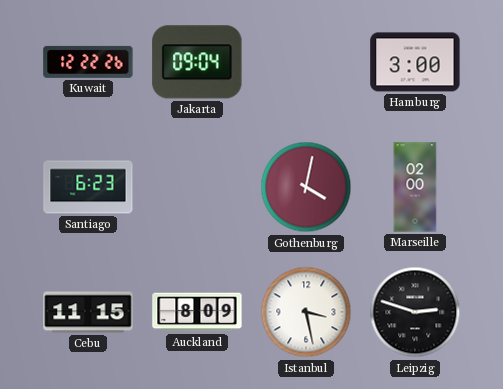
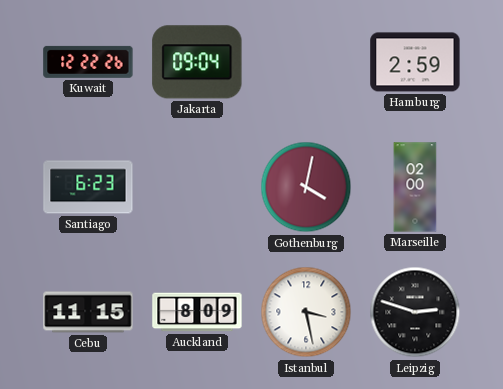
Hamburg: 3:00 -> 2:59 (415, 62)
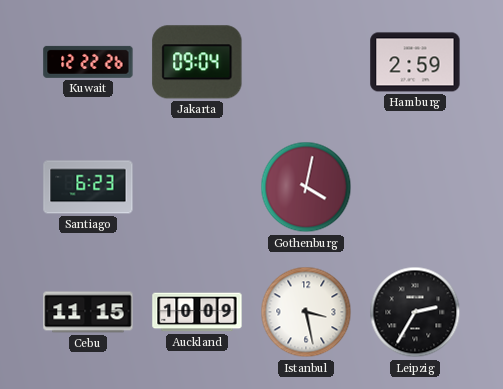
Marseille: 02:00 -> none (415, 187)
Auckland: 8:09 -> 10:09 (197, 312)
Leipzig: 2:48 -> 2:35 (415, 312)
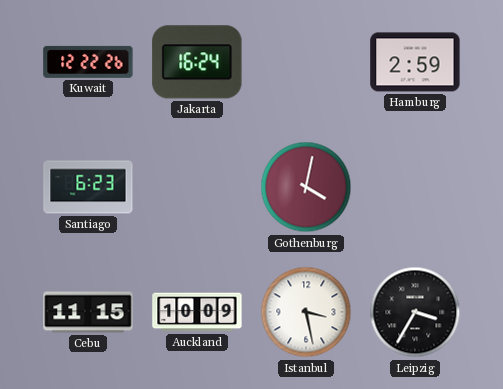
Jakarta: 09:04 -> 16:24 (197, 62)
Leipzig: 2:35 -> 3:35 (415, 312)
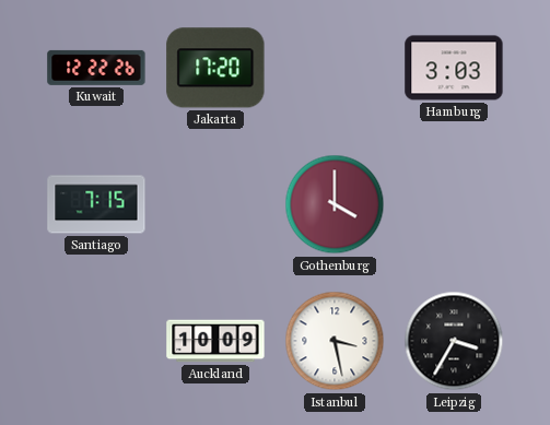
Jakarta: 16:24 -> 17:20 (215, 68)
Hamburg: 2:59 -> 3:03 (454, 68)
Santiago: 6:23 -> 7:15 (96, 204)
Gothenburg: 4:02 -> 4:00 (335, 204)
Cebu: 11:15 -> none (88, 312)
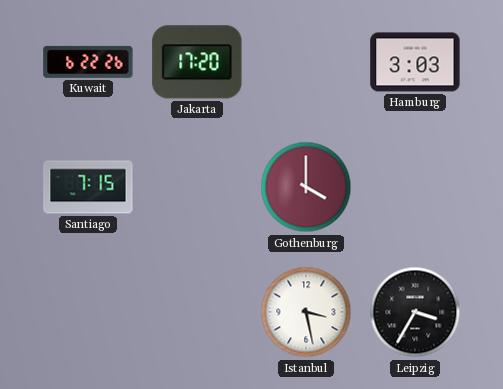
Kuwait: 12:22 -> 6:22 (88, 62)
Auckland: 10:09 -> none (215, 341)
